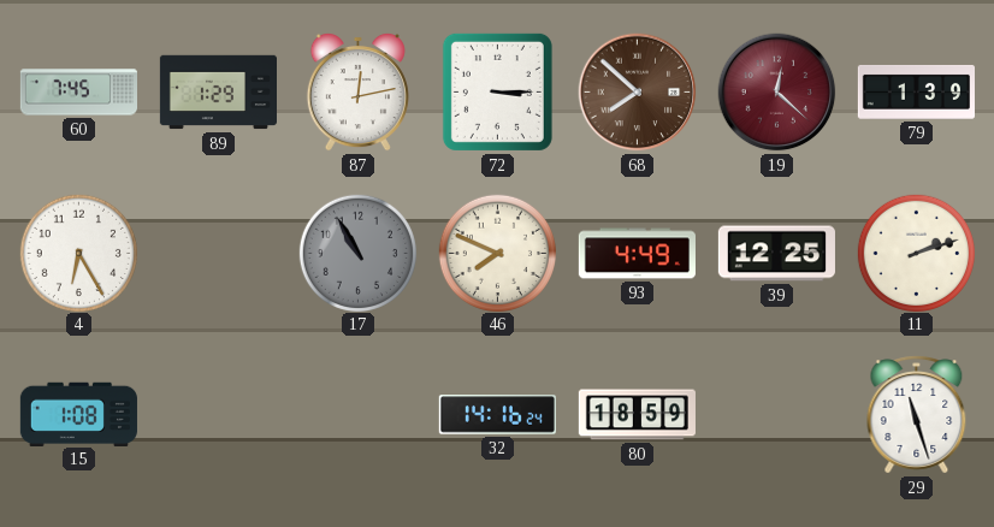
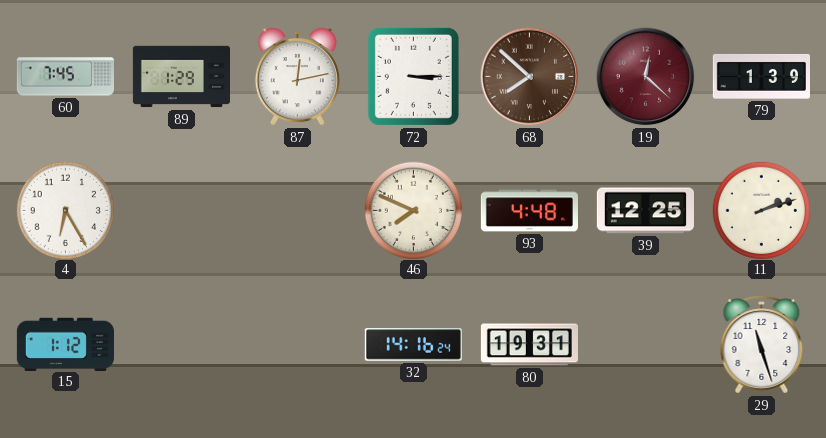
17: 10:55 -> none (357, 253)
93: 4:49 -> 4:48 (529, 211)
15: 1:08 -> 1:12 (65, 344)
80: 18:59 -> 19:31 (529, 345)
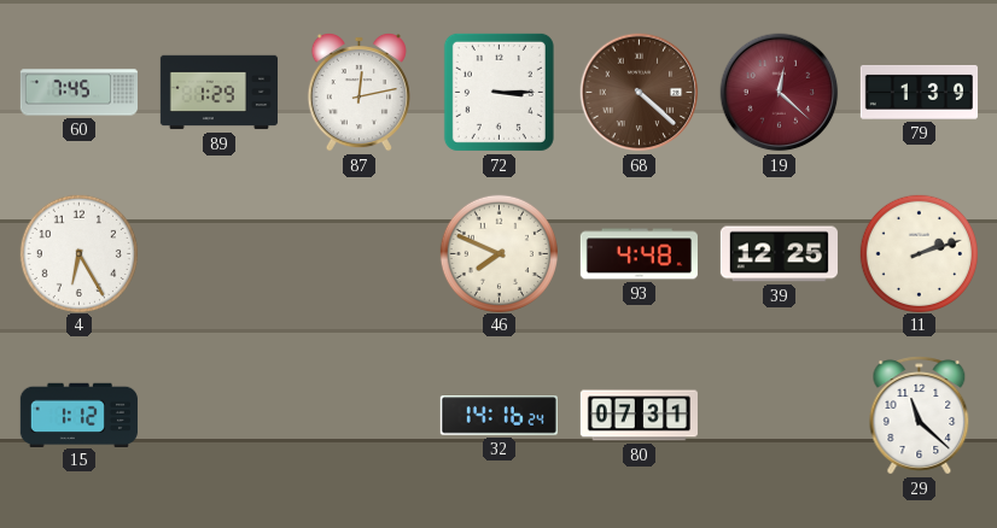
68: 7:52 -> 4:22 (640, 93)
80: 19:31 -> 07:31 (639, 416)
29: 11:27 -> 11:22 (920, 416)
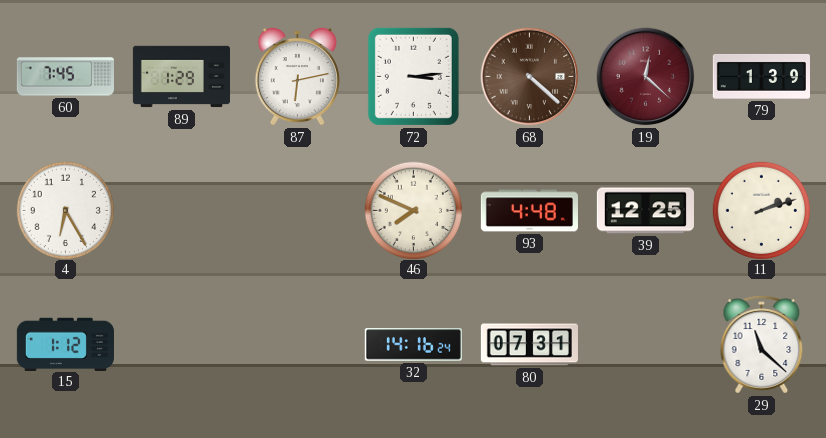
87: 12:13 -> 6:13 (297, 76)
72: 3:15 -> 3:14 (413, 76)
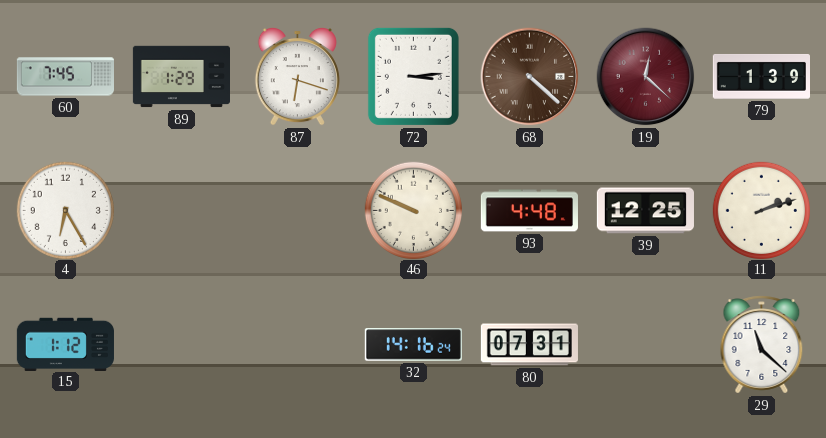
87: 6:13 -> 6:18 (297, 76)
46: 7:49 -> 9:49 (413, 210)
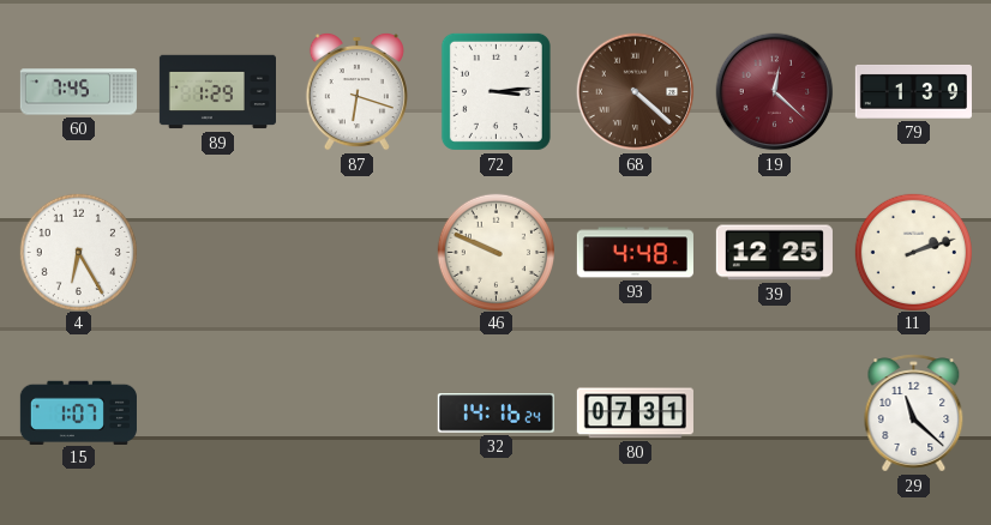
15: 1:12 -> 1:07 (78, 412)
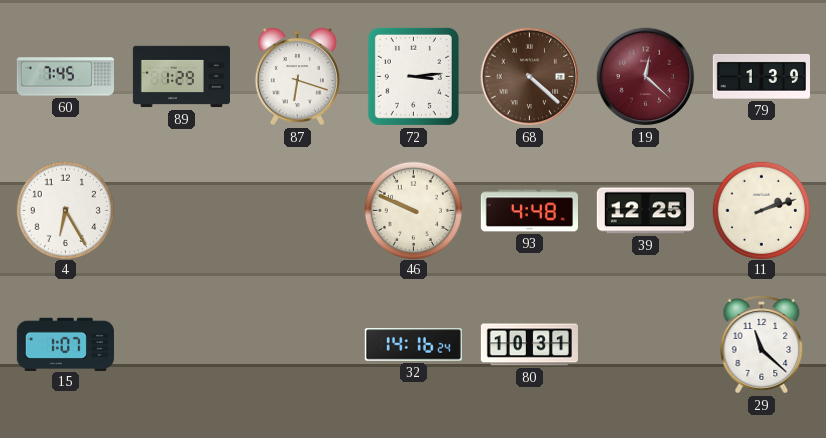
80: 07:31 -> 10:31 (529, 345)
